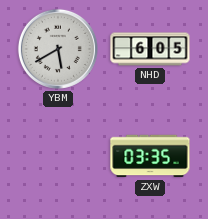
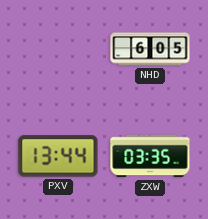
YBM: 5:40 -> none (58, 49)
PXV: none -> 13:44 (58, 156)
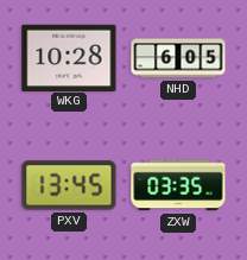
WKG: none -> 10:28 (69, 57)
PXV: 13:44 -> 13:45 (69, 185)
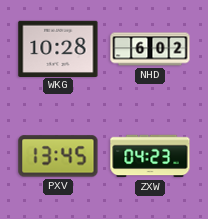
NHD: 6:05 -> 6:02 (150, 49)
ZXW: 03:35 -> 04:23 (150, 156)
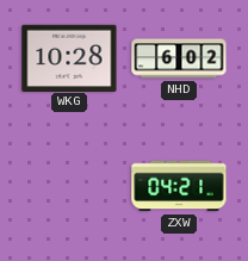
PXV: 13:45 -> none (58, 156)
ZXW: 04:23 -> 04:21 (179, 186)
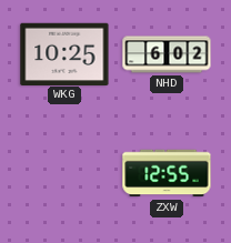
WKG: 10:28 -> 10:25 (64, 53)
ZXW: 04:21 -> 12:55 (167, 173)
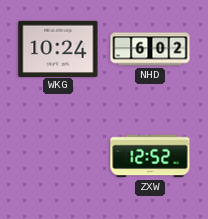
WKG: 10:25 -> 10:24 (58, 48)
ZXW: 12:55 -> 12:52 (150, 156)
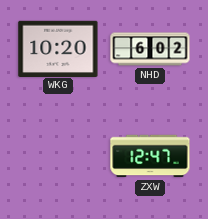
WKG: 10:24 -> 10:20 (58, 48)
ZXW: 12:52 -> 12:47 (150, 156)
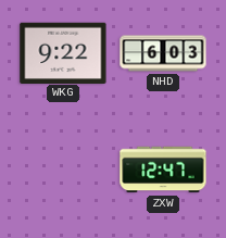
WKG: 10:20 -> 9:22 (63, 52)
NHD: 6:02 -> 6:03 (163, 53)
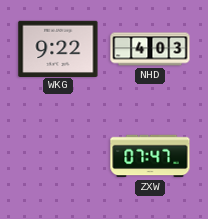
NHD: 6:03 -> 4:03 (150, 49)
ZXW: 12:47 -> 07:47 (150, 156)
